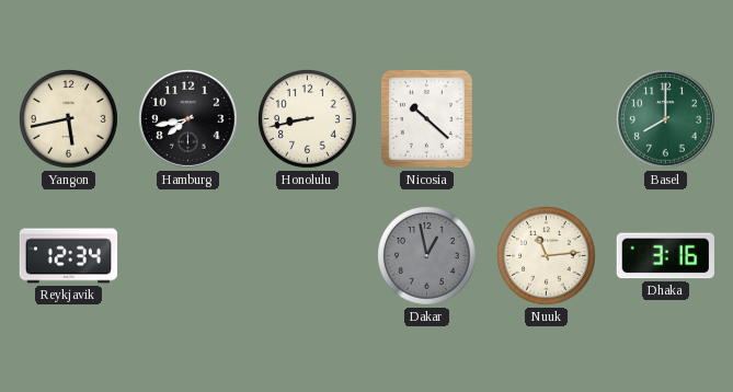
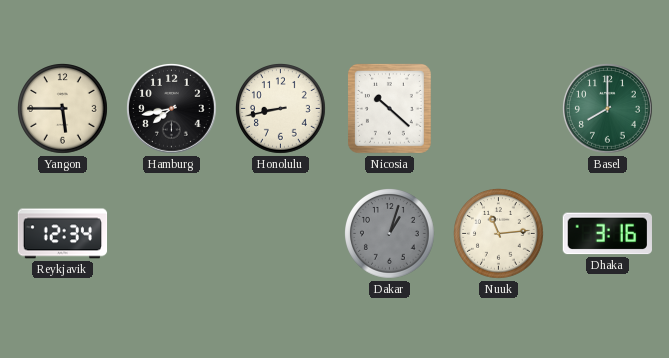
Yangon: 5:43 -> 5:45 (63, 109)
Dakar: 12:58 -> 1:03 (390, 234)
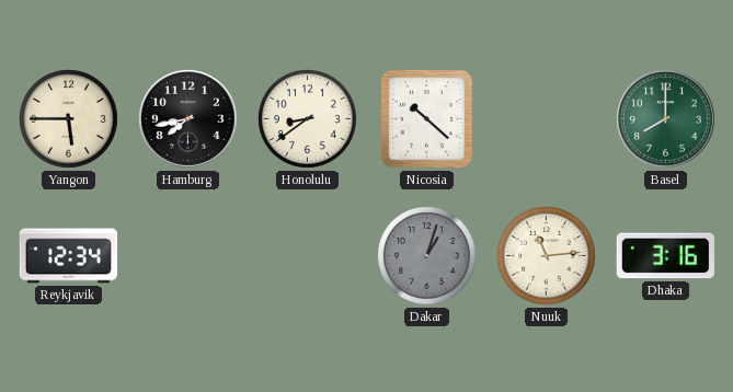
Honolulu: 8:43 -> 8:39 (308, 119)
